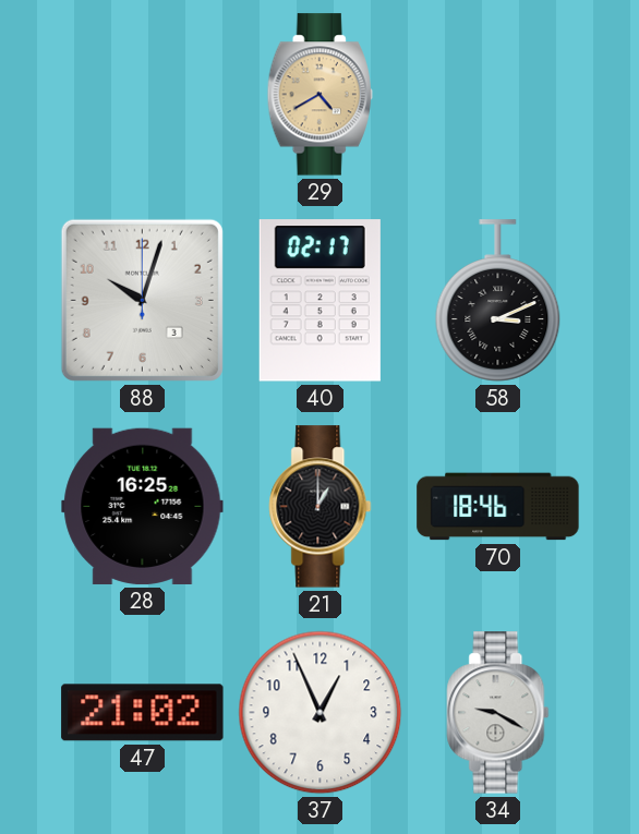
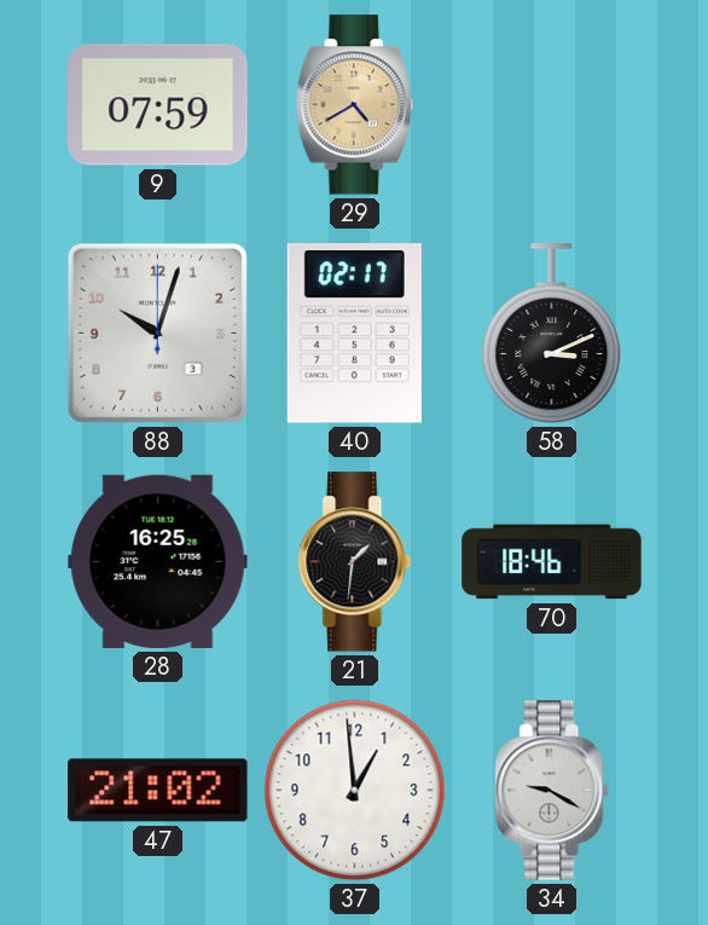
9: none -> 07:59 (158, 105)
21: 1:00 -> 1:31 (355, 562)
37: 12:56 -> 12:59 (355, 791)
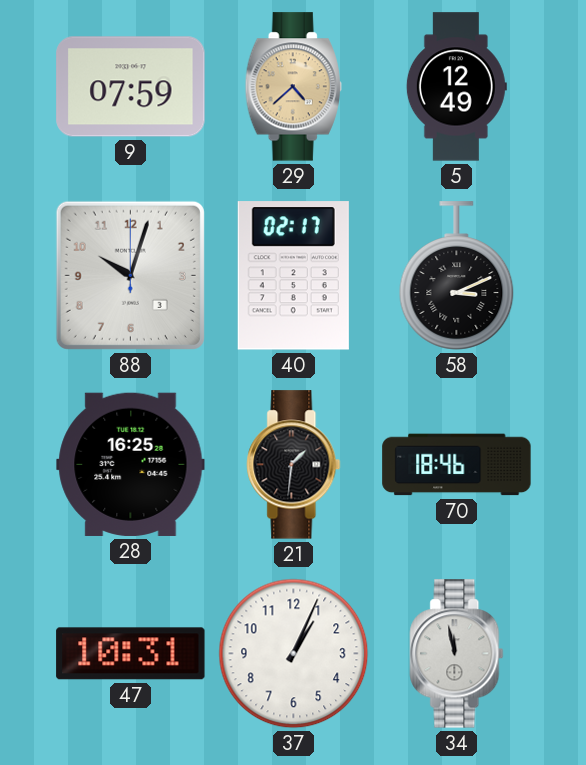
29: 4:40 -> 4:38 (293, 87)
5: none -> 12:49 (456, 87)
47: 21:02 -> 10:31 (131, 654)
37: 12:59 -> 1:04 (294, 654)
34: 9:20 -> 11:58 (457, 654)
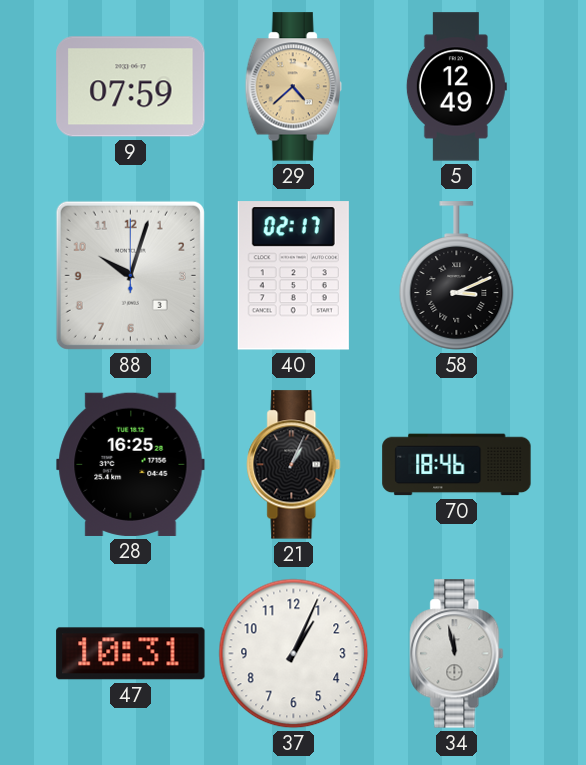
21: 1:31 -> 1:04 (294, 465)
